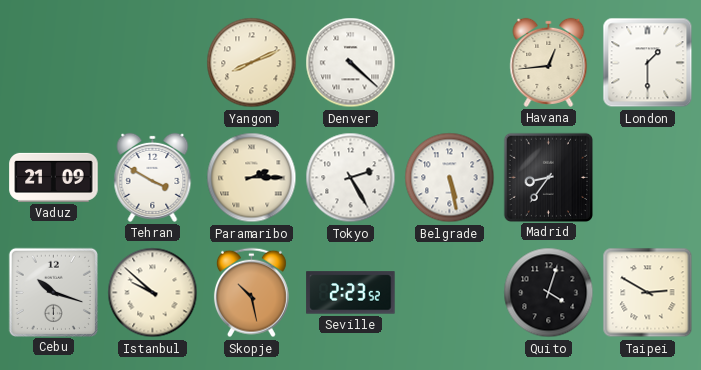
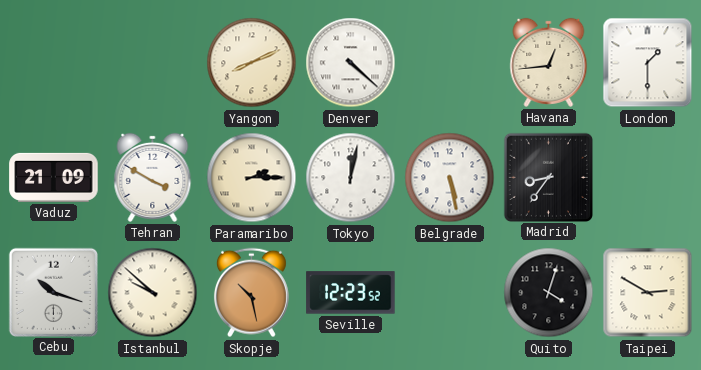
Tokyo: 2:25 -> 12:02 (351, 178)
Seville: 2:23 -> 12:23 (351, 293)
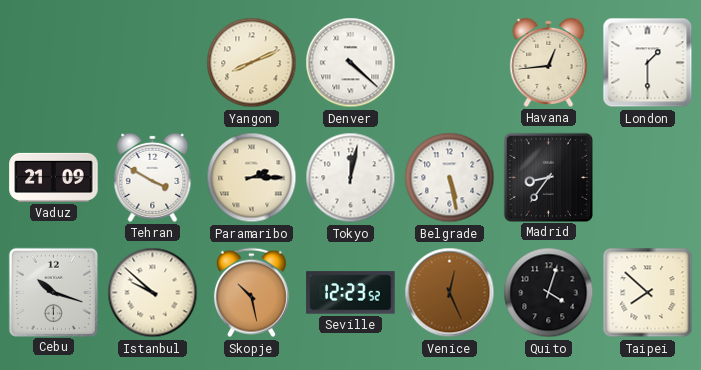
Venice: none -> 12:26 (450, 293)
Taipei: 2:50 -> 7:52 (648, 293)
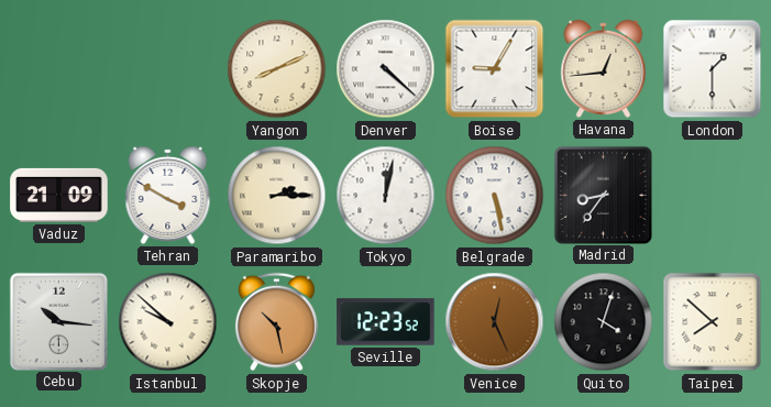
Boise: none -> 9:05 (495, 69)
Cebu: 10:18 -> 10:16 (58, 321)
